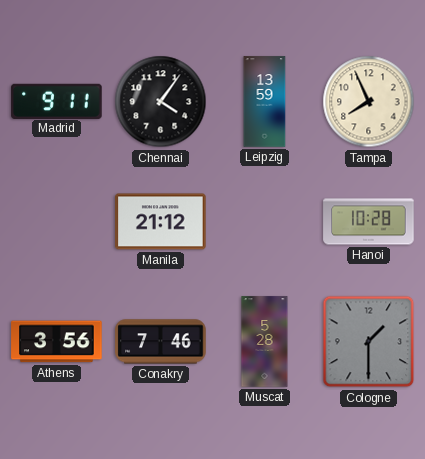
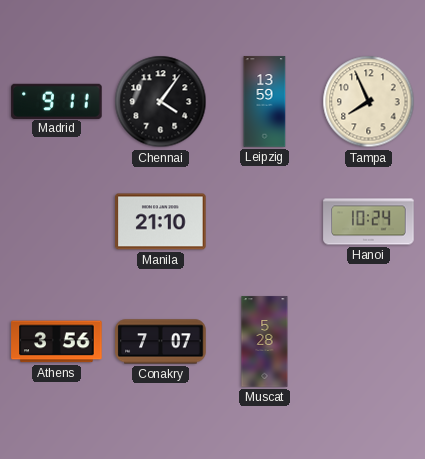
Manila: 21:12 -> 21:10 (161, 222)
Hanoi: 10:28 -> 10:24 (369, 222)
Conakry: 7:46 -> 7:07 (161, 342)
Cologne: 1:30 -> none (369, 342)
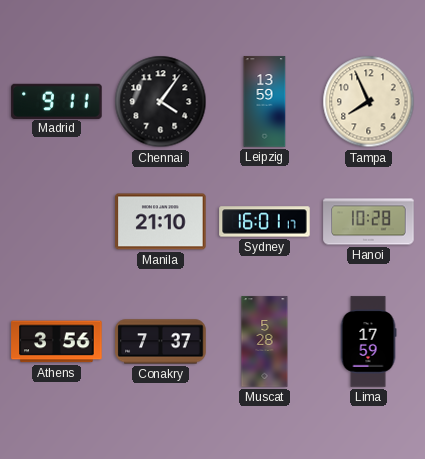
Sydney: none -> 16:01 (265, 222)
Hanoi: 10:24 -> 10:28 (369, 222)
Conakry: 7:07 -> 7:37 (161, 342)
Lima: none -> 17:59 (368, 342)
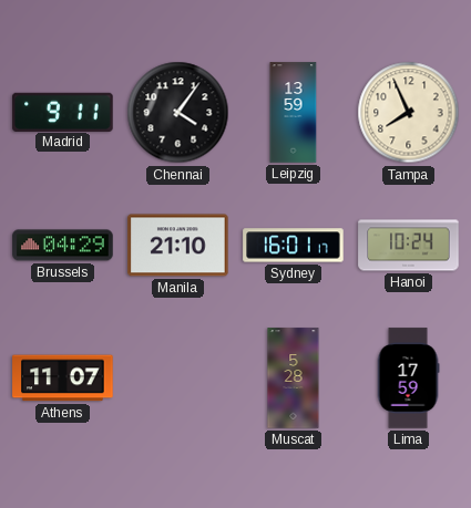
Brussels: none -> 04:29 (63, 246)
Hanoi: 10:28 -> 10:24 (409, 246)
Athens: 3:56 -> 11:07 (63, 379)
Conakry: 7:37 -> none (161, 342)
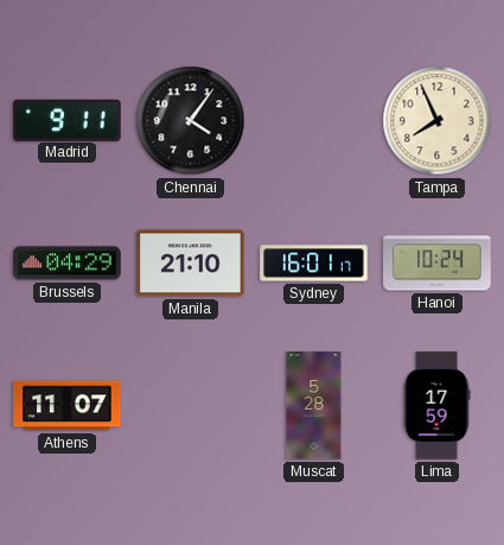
Leipzig: 13:59 -> none (294, 113)
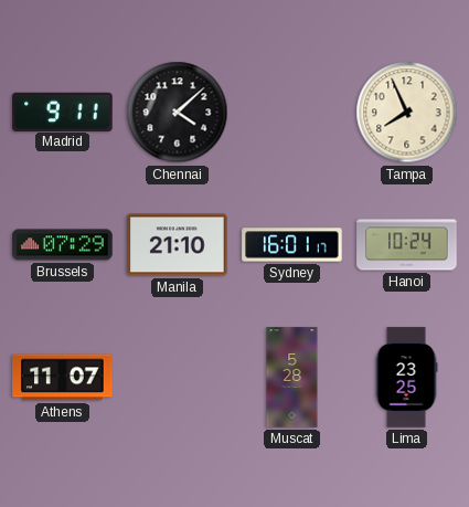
Chennai: 4:06 -> 4:08 (178, 113)
Brussels: 04:29 -> 07:29 (63, 245)
Lima: 17:59 -> 23:25 (406, 378)
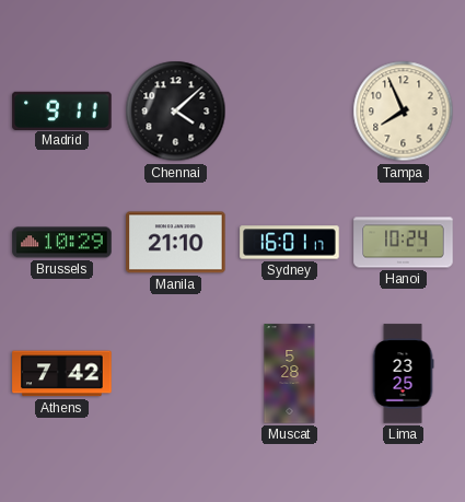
Brussels: 07:29 -> 10:29 (62, 243)
Athens: 11:07 -> 7:42 (62, 374)
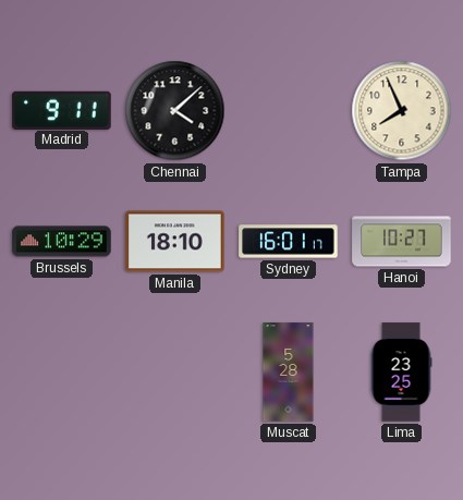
Manila: 21:10 -> 18:10 (175, 242)
Hanoi: 10:24 -> 10:27 (402, 242)
Athens: 7:42 -> none (62, 374)
